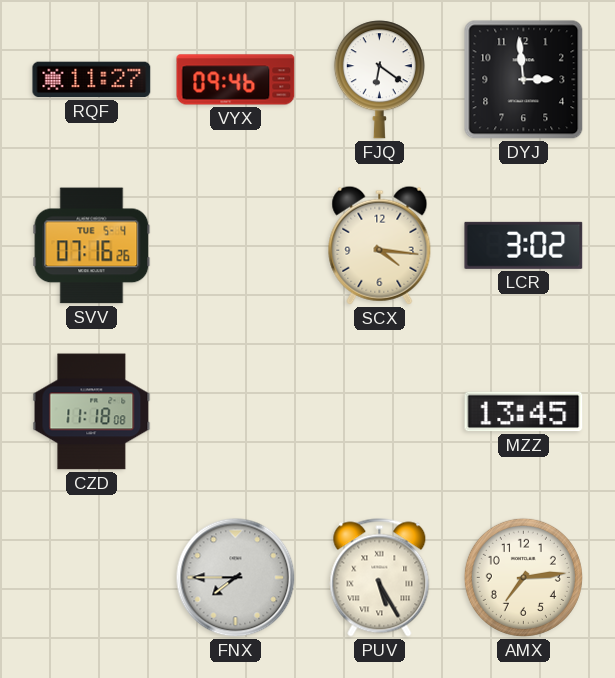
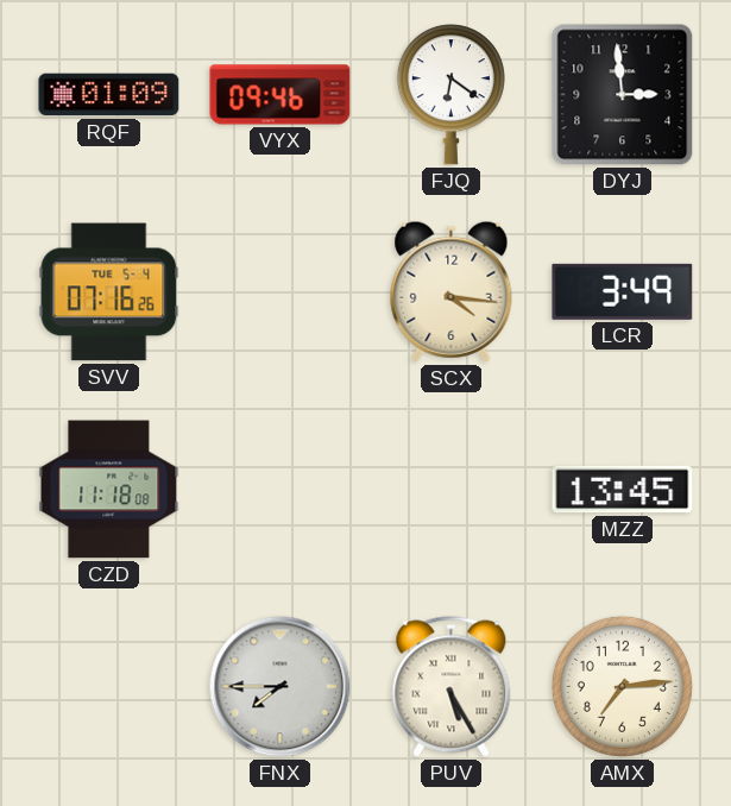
RQF: 11:27 -> 01:09 (109, 95)
LCR: 3:02 -> 3:49 (623, 291)
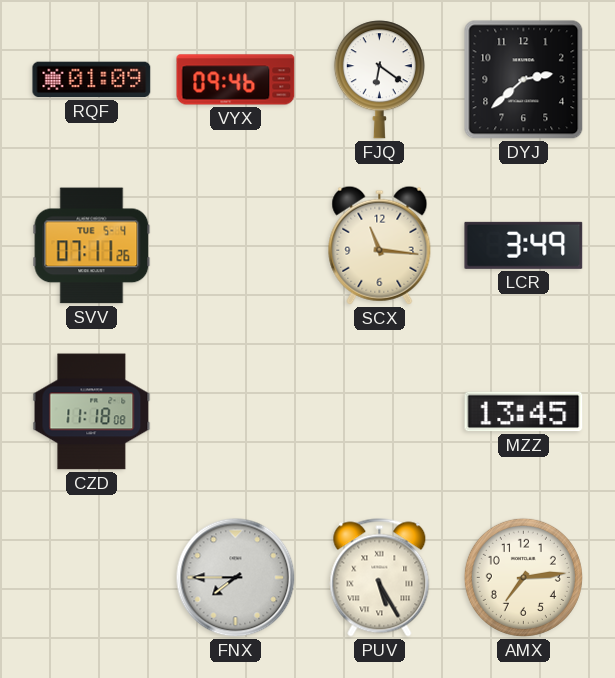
DYJ: 2:59 -> 2:38 (524, 80)
SVV: 07:16 -> 07:11 (92, 246)
SCX: 4:16 -> 11:16 (380, 245)
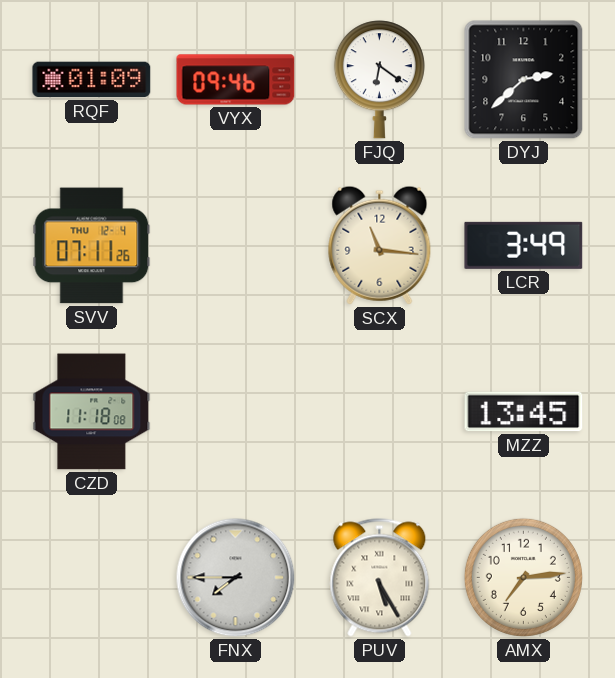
SVV date: TUE 5-4 -> THU 12-4 (92, 246)
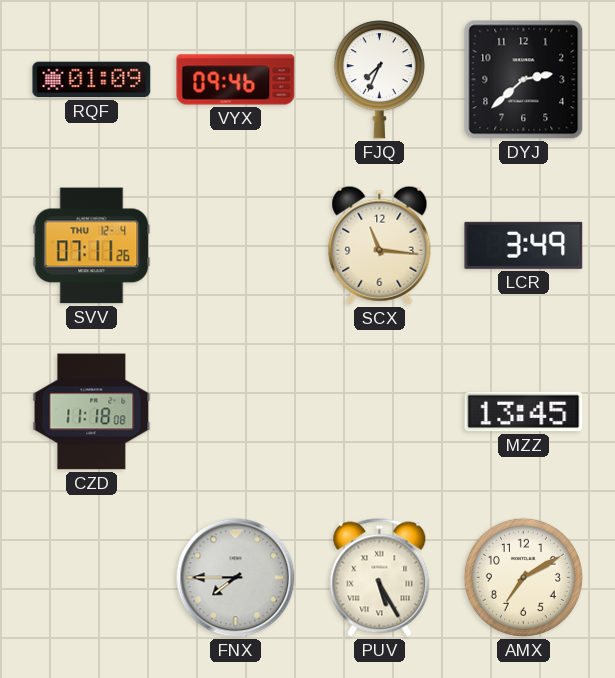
FJQ: 6:21 -> 7:34 (379, 80)
AMX: 7:14 -> 7:10 (523, 577)
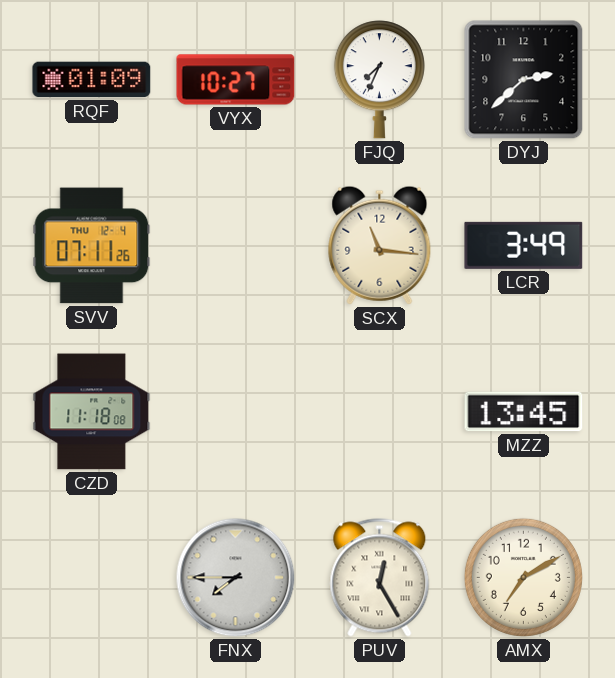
VYX: 09:46 -> 10:27 (236, 80)
PUV: 5:25 -> 12:25 (380, 578)
